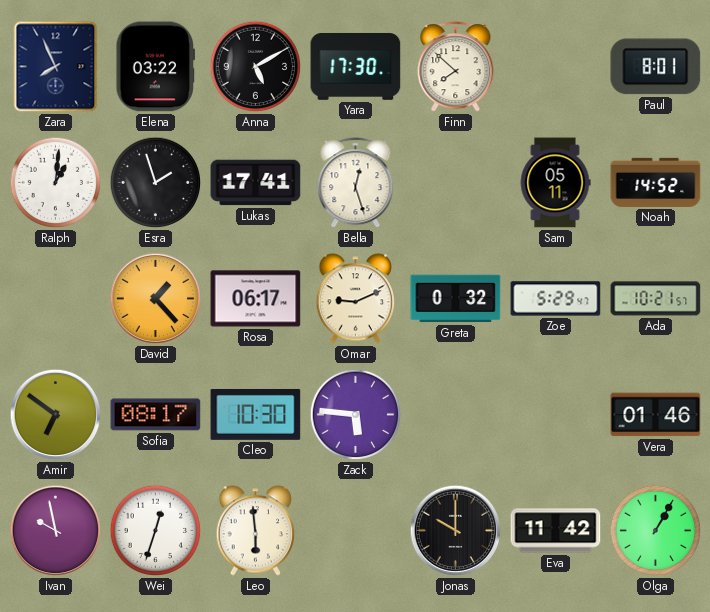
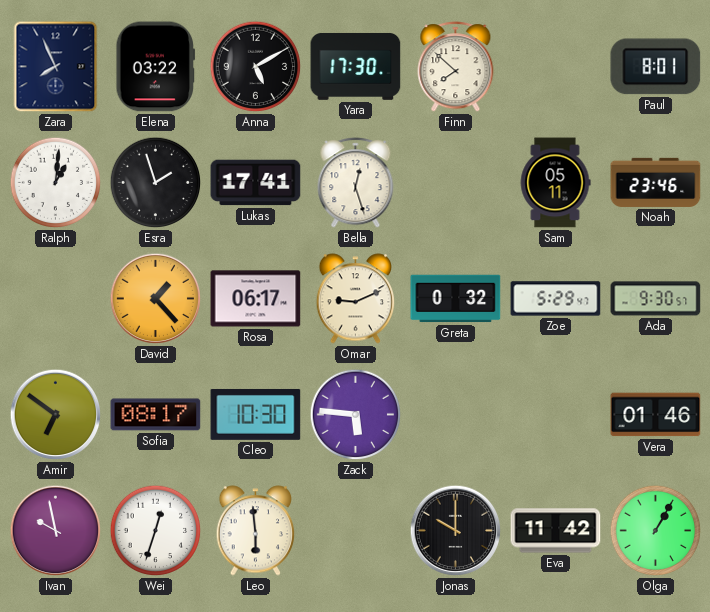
Noah: 14:52 -> 23:46 (656, 182)
Ada: 10:21 -> 9:30 (656, 299)
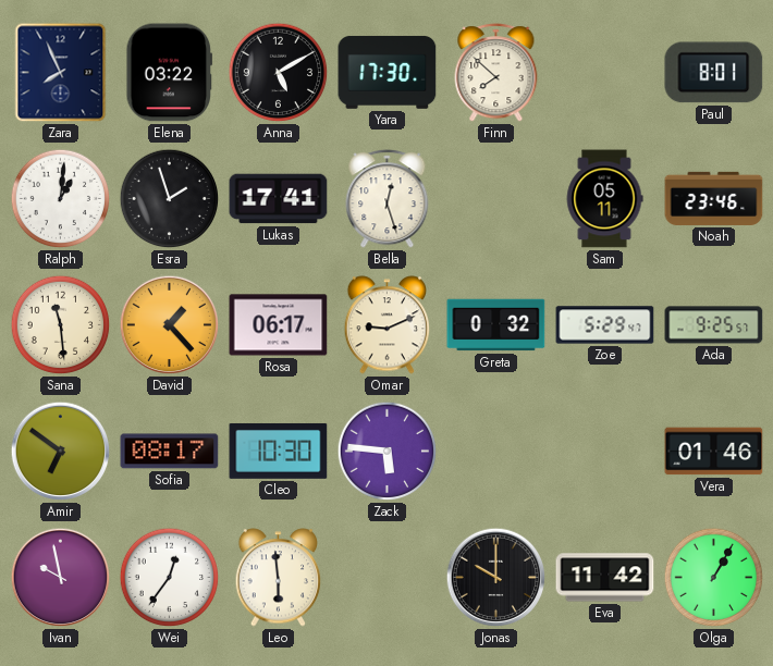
Sana: none -> 11:29 (61, 325)
Ada: 9:30 -> 9:25 (714, 325)
Wei: 12:33 -> 12:36 (170, 578)
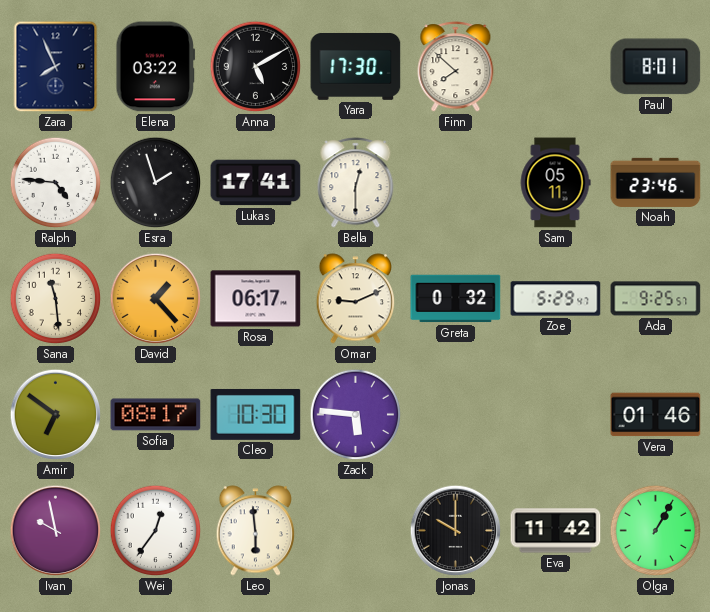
Ralph: 1:01 -> 4:46 (56, 183)
Bella: 12:27 -> 12:30 (356, 183)
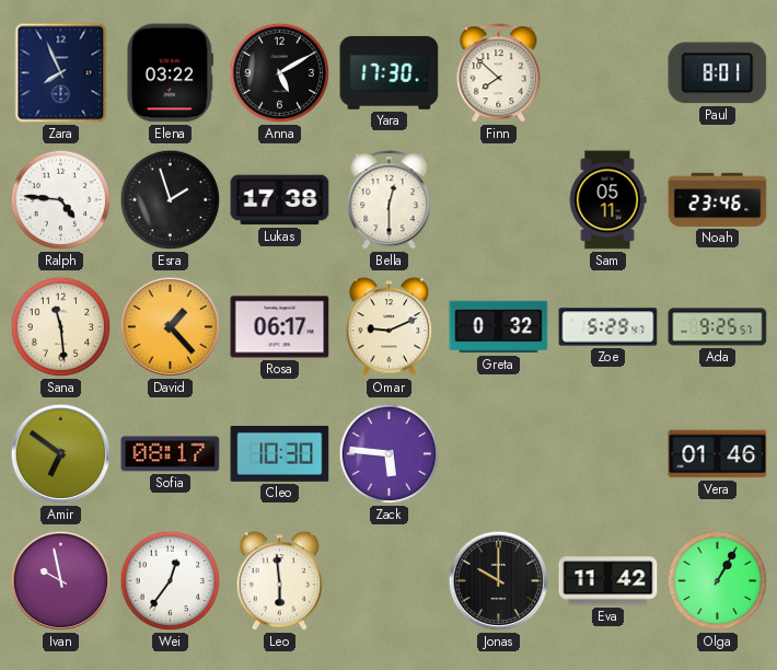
Lukas: 17:41 -> 17:38 (280, 200)
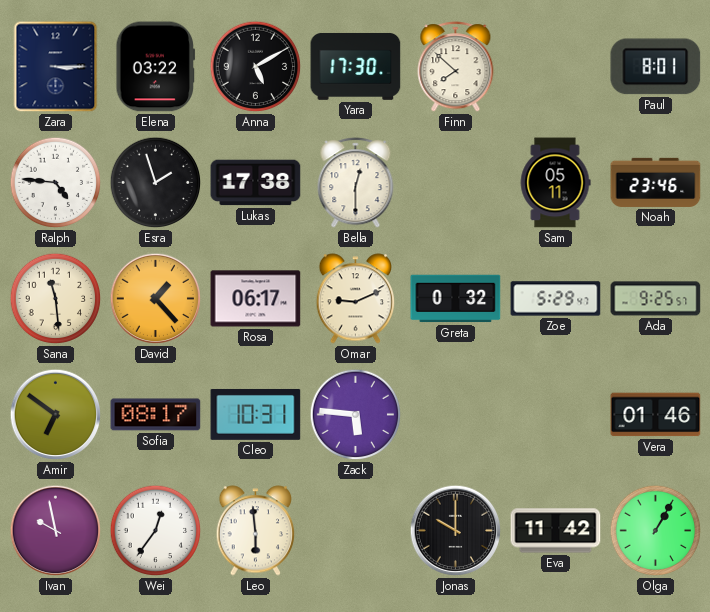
Zara: 7:56 -> 3:15 (56, 67)
Cleo: 10:30 -> 10:31 (256, 414)
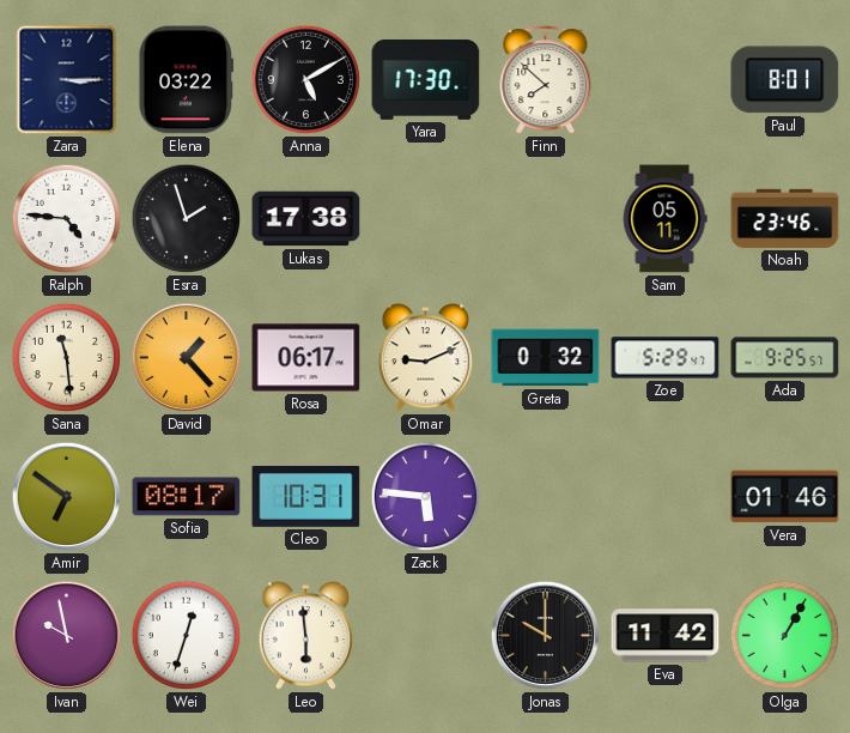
Bella: 12:30 -> none (356, 183)
Wei: 12:36 -> 12:33 (187, 636)
